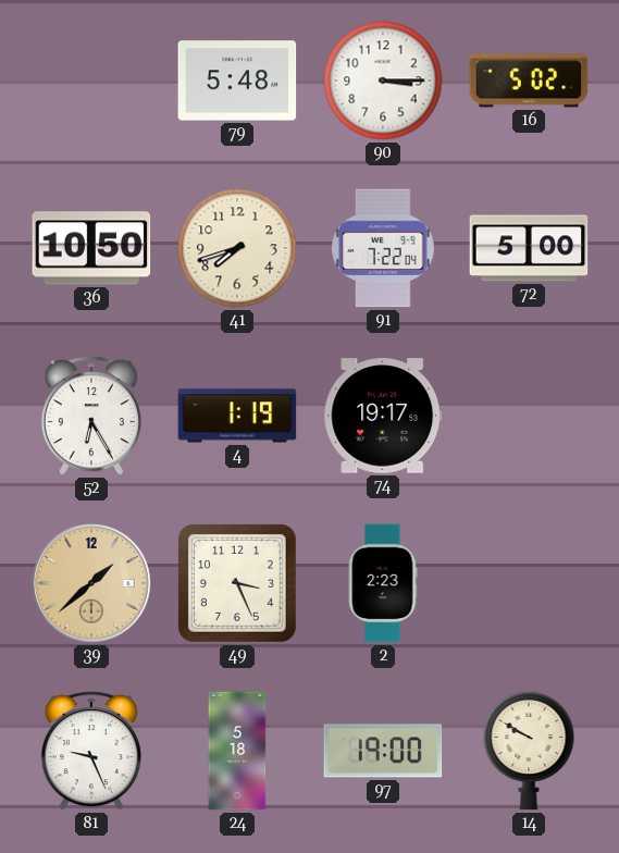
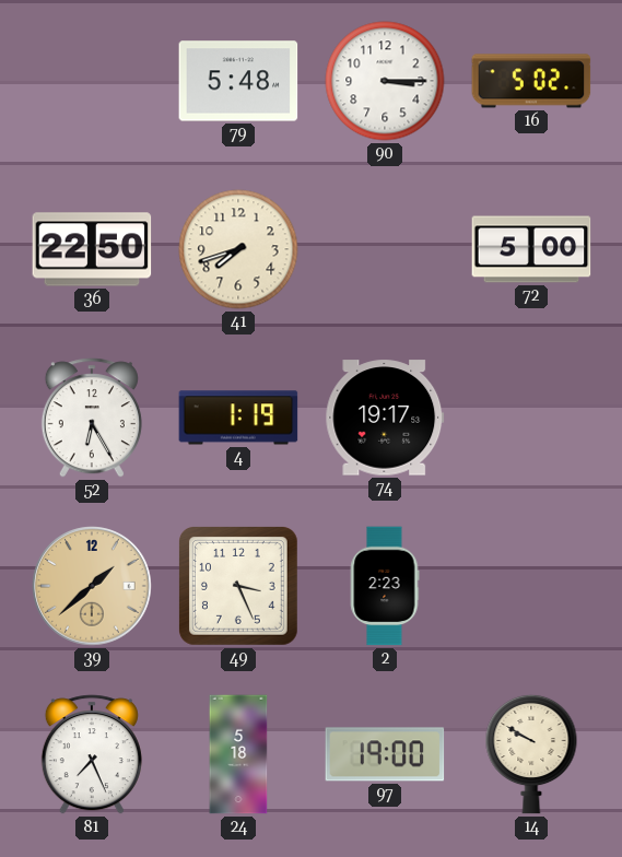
36: 10:50 -> 22:50 (92, 249)
91: 7:22 -> none (383, 248)
81: 9:26 -> 7:26 (92, 754)
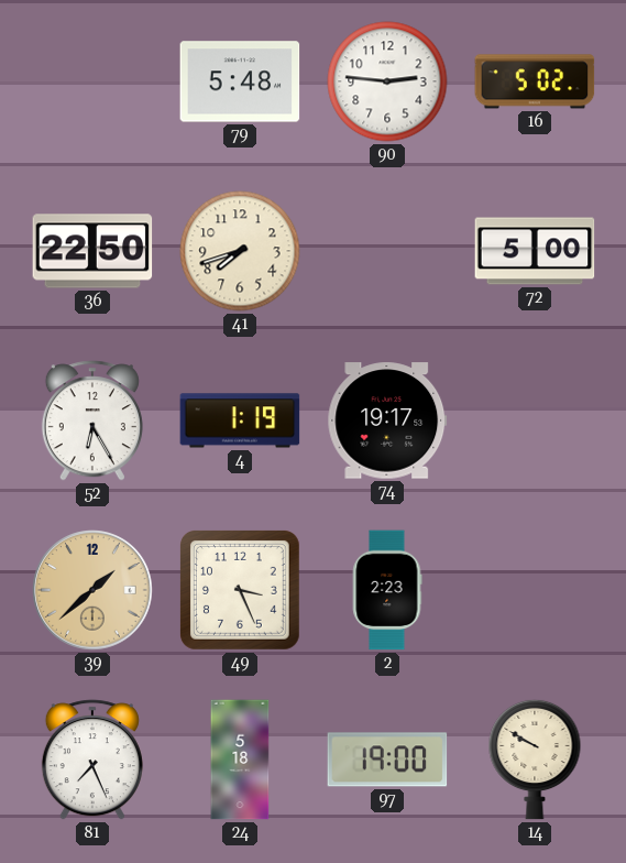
90: 3:15 -> 2:46 (387, 81)
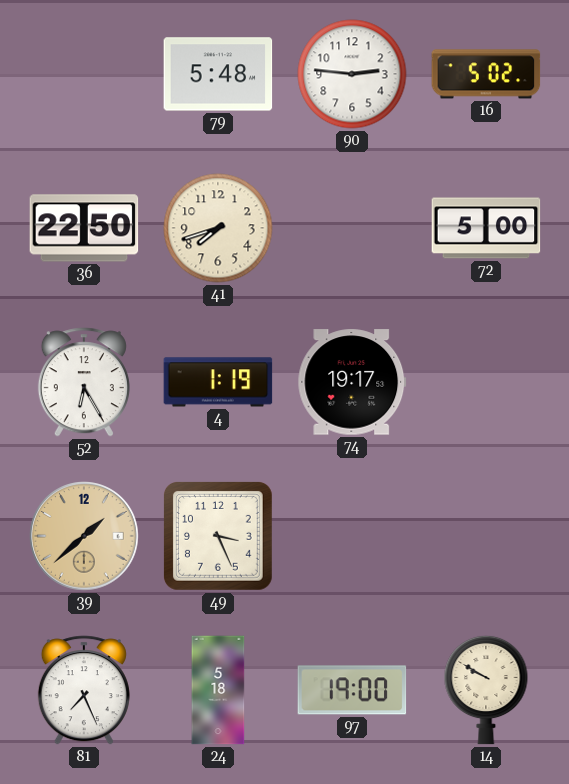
2: 2:23 -> none (387, 590)
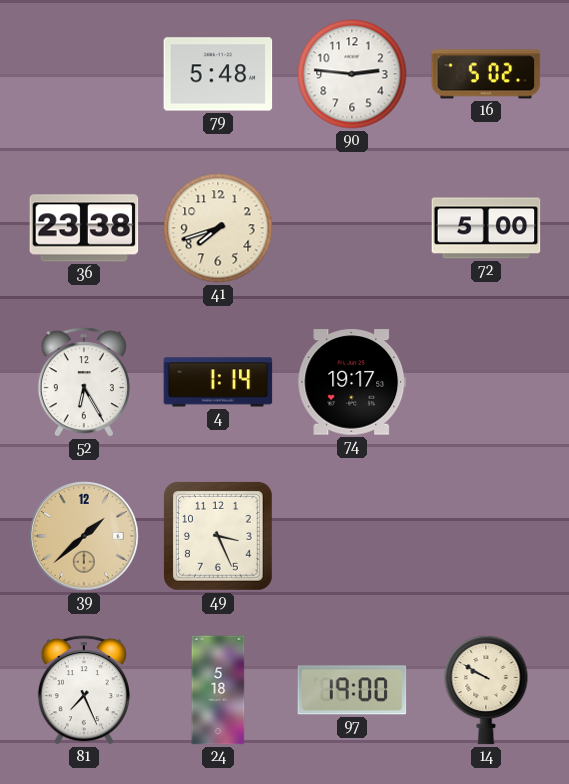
36: 22:50 -> 23:38 (84, 228)
4: 1:19 -> 1:14 (218, 382)
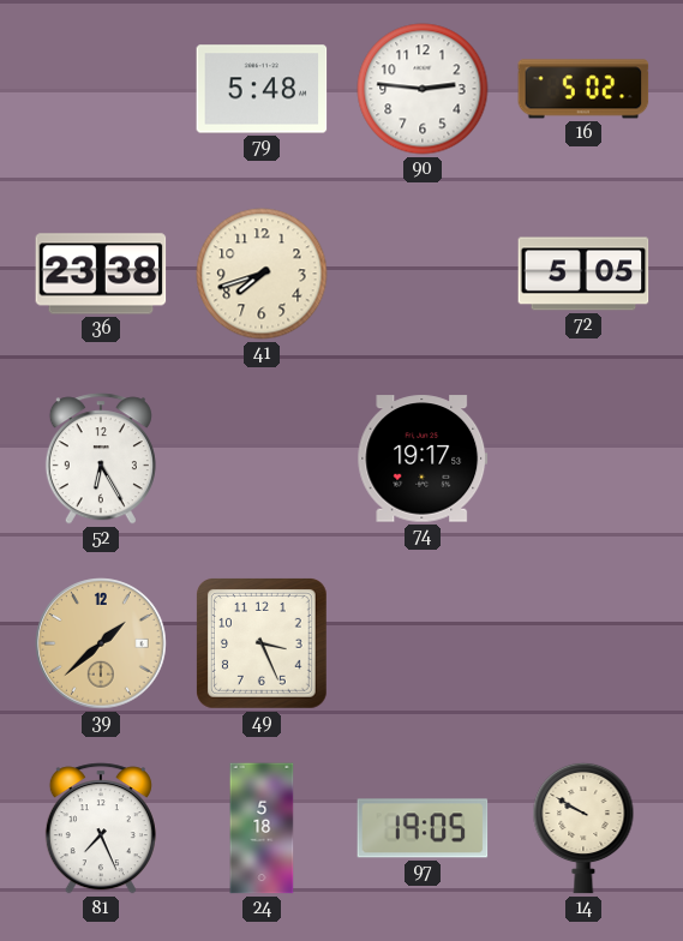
72: 5:00 -> 5:05 (583, 274)
4: 1:14 -> none (218, 382)
97: 19:00 -> 19:05 (423, 828)
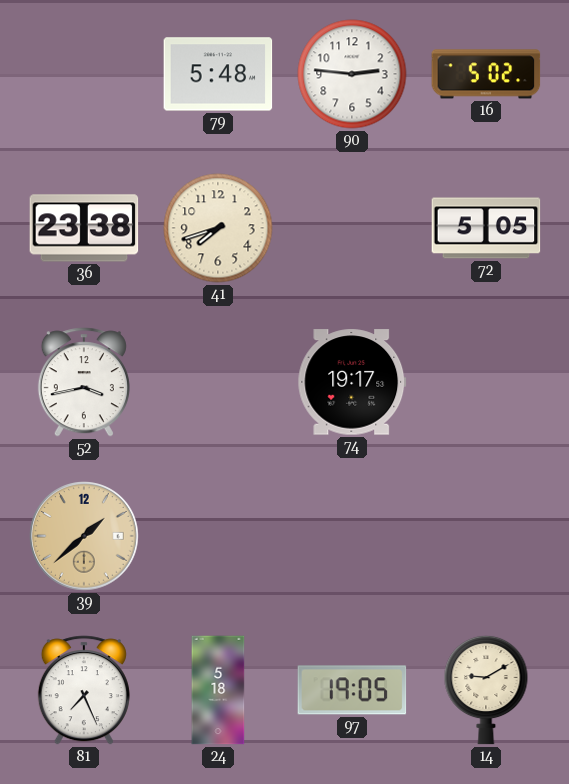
52: 6:25 -> 3:43 (84, 382)
49: 3:26 -> none (263, 645)
14: 9:50 -> 9:10 (486, 690)
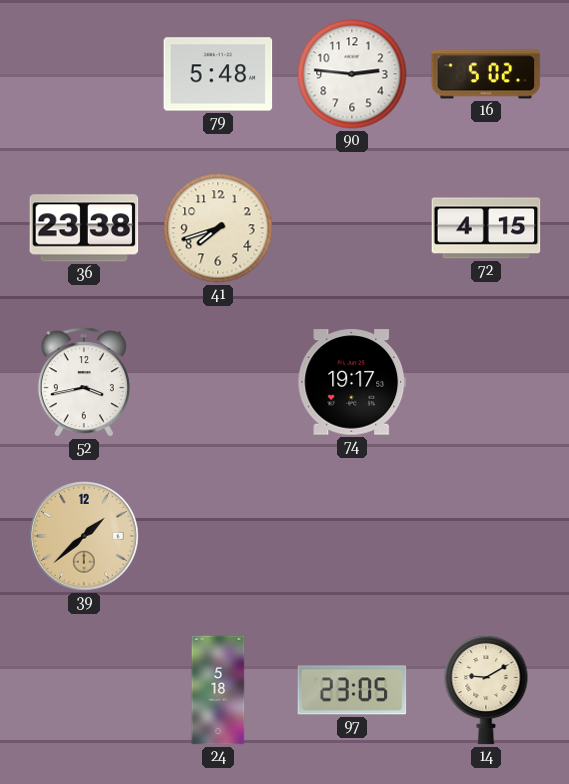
72: 5:05 -> 4:15 (486, 228)
81: 7:26 -> none (84, 690)
97: 19:05 -> 23:05 (352, 690)
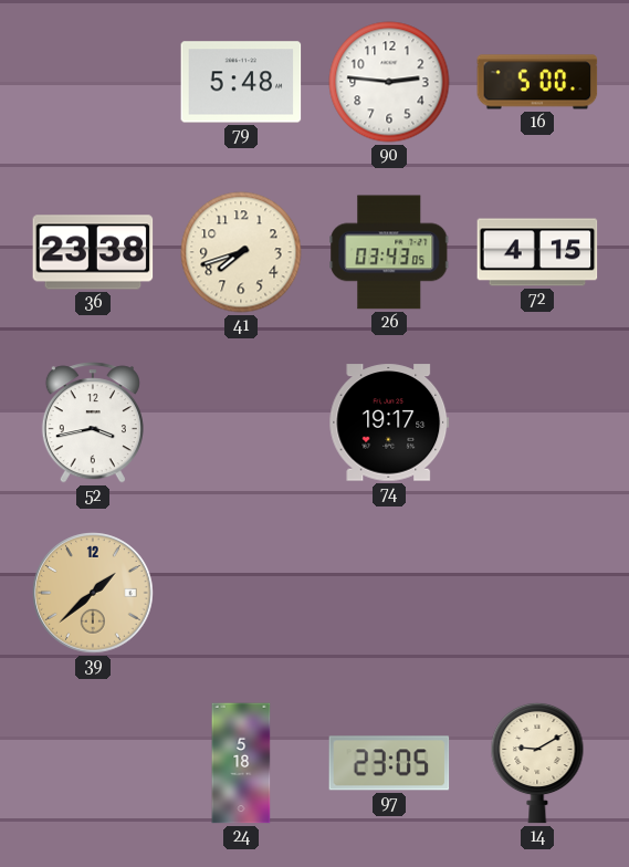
16: 5:02 -> 5:00 (537, 82)
26: none -> 03:43 (389, 252)
